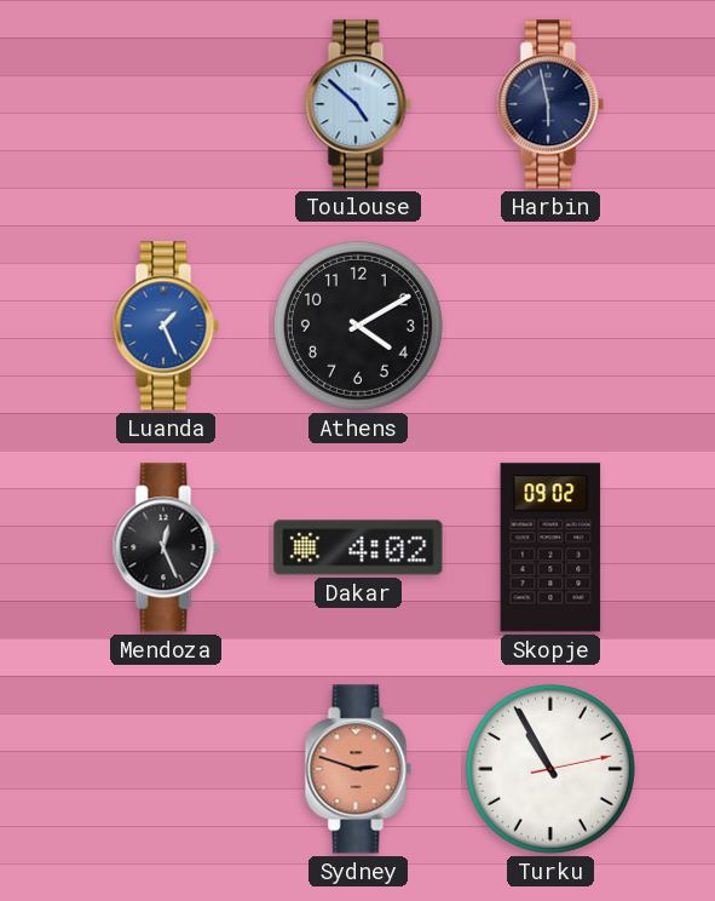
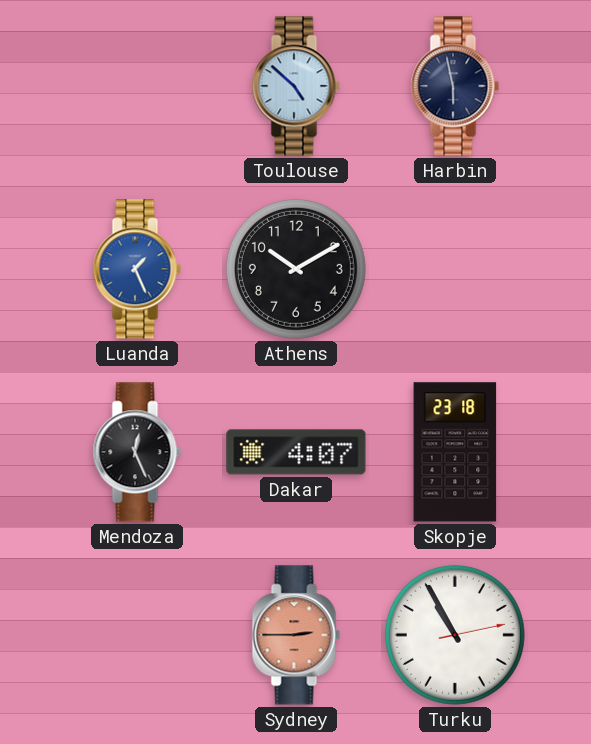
Athens: 4:10 -> 10:10 (296, 269)
Dakar: 4:02 -> 4:07 (296, 452)
Skopje: 09:02 -> 23:18 (455, 452)
Sydney: 2:48 -> 2:45 (296, 635)
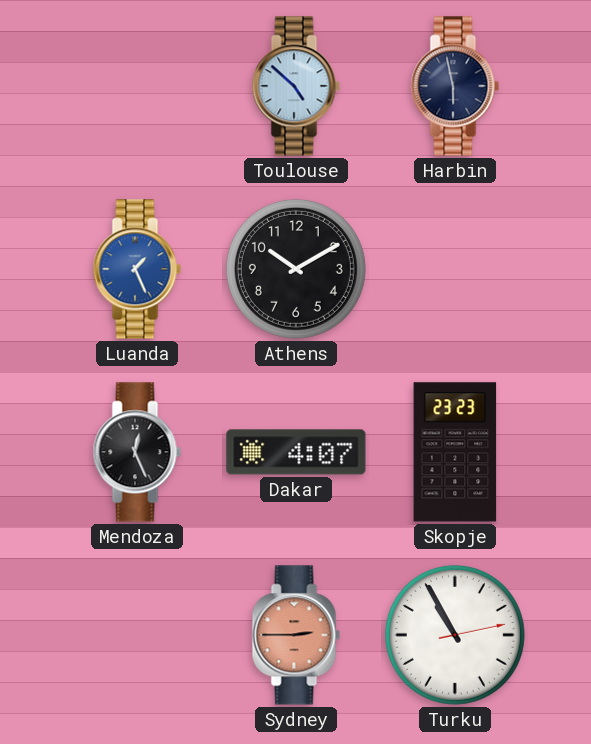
Skopje: 23:18 -> 23:23 (455, 452)
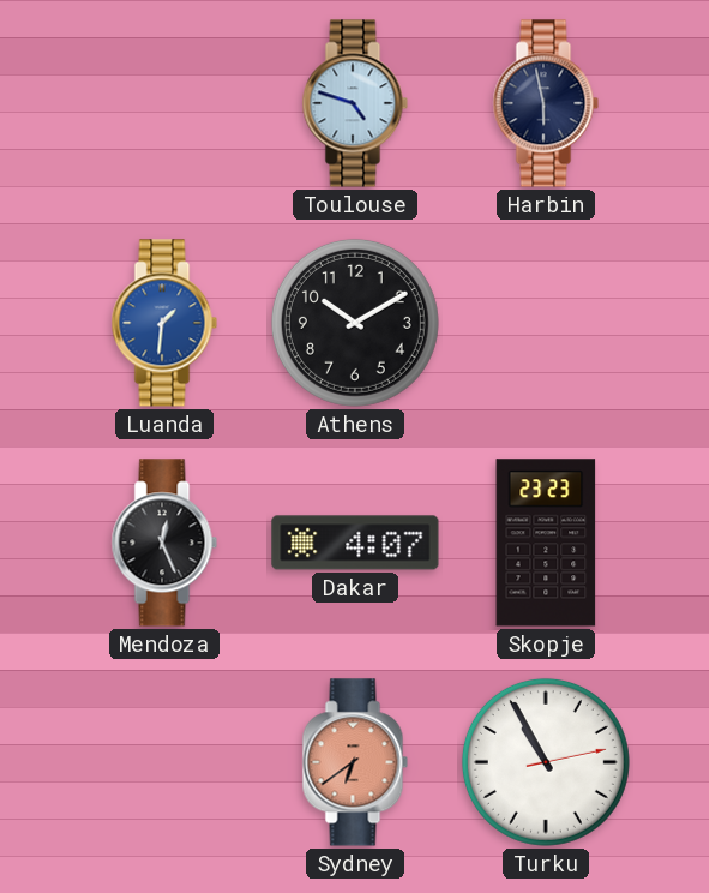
Toulouse: 4:52 -> 4:48 (355, 103)
Luanda: 1:26 -> 1:31 (164, 323)
Sydney: 2:45 -> 6:39 (355, 762)
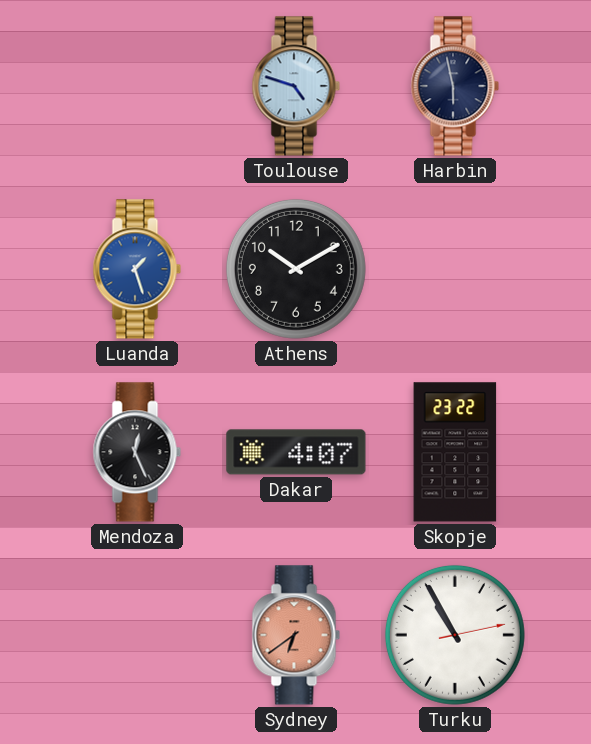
Luanda: 1:31 -> 1:27 (137, 269)
Skopje: 23:23 -> 23:22 (455, 452)
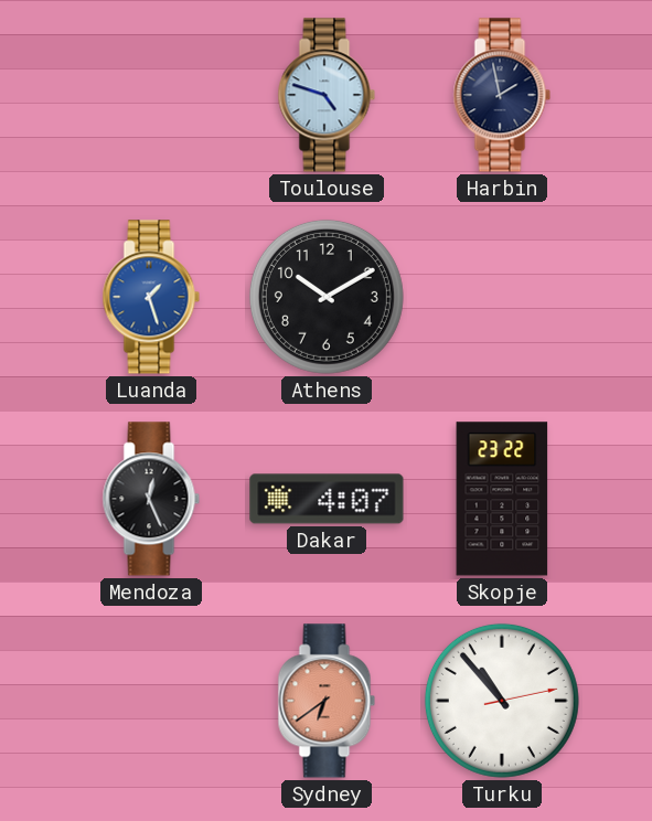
Harbin: 5:58 -> 1:58 (502, 95)
Turku: 10:55 -> 10:53 (502, 701)
